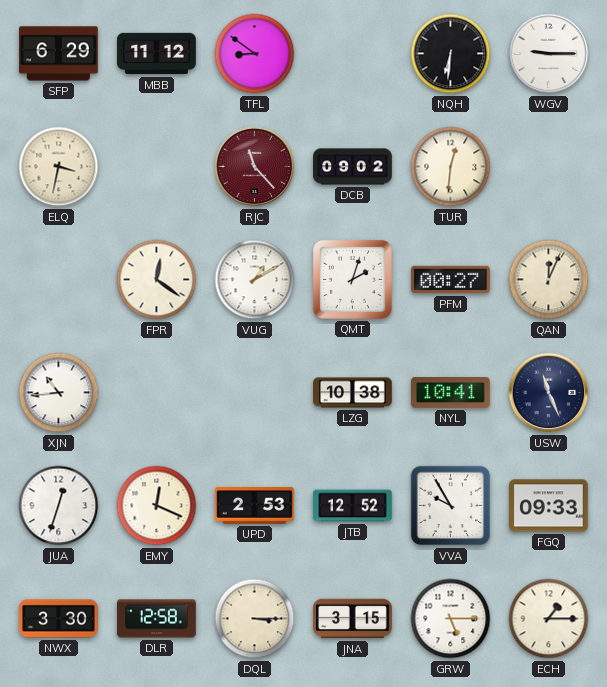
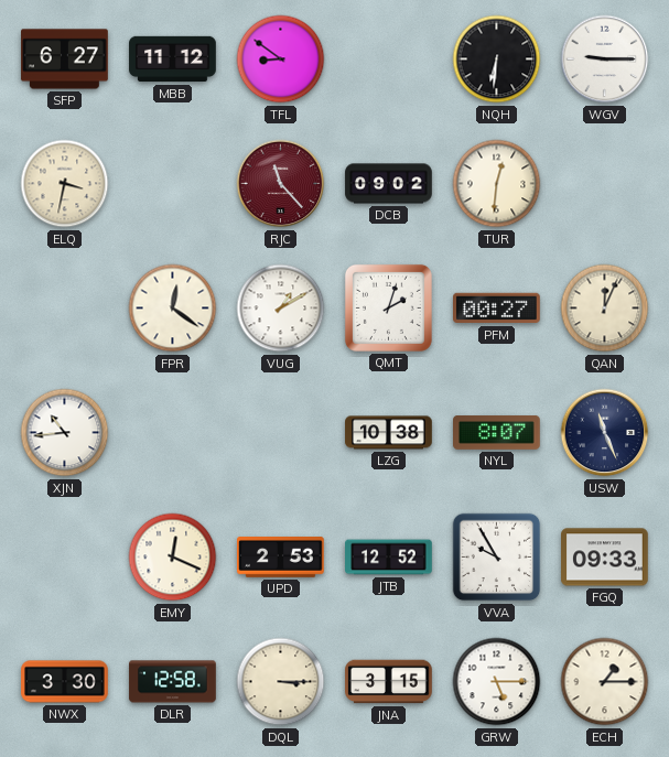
SFP: 6:29 -> 6:27 (65, 60)
NYL: 10:41 -> 8:07 (497, 433)
JUA: 12:33 -> none (59, 506)
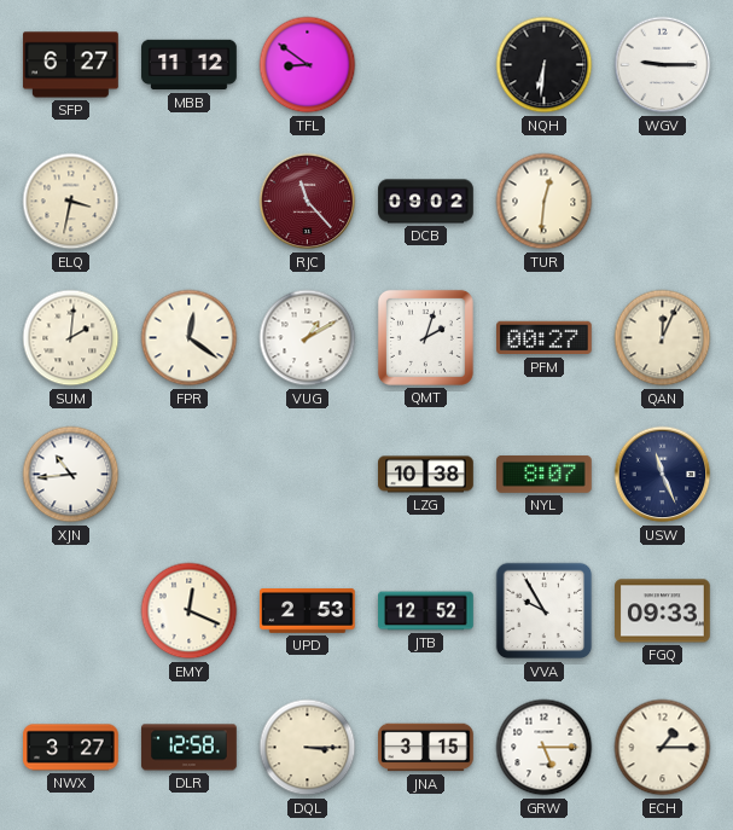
SUM: none -> 2:01 (71, 338)
NWX: 3:30 -> 3:27 (71, 748)
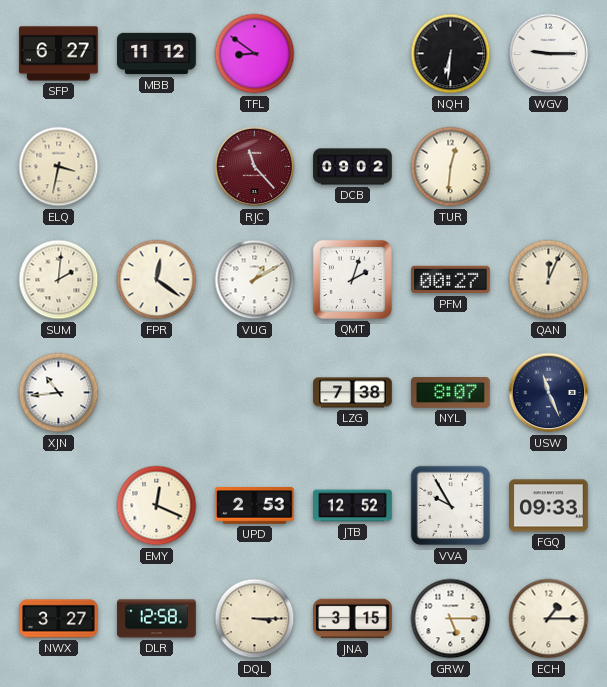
LZG: 10:38 -> 7:38 (353, 393)
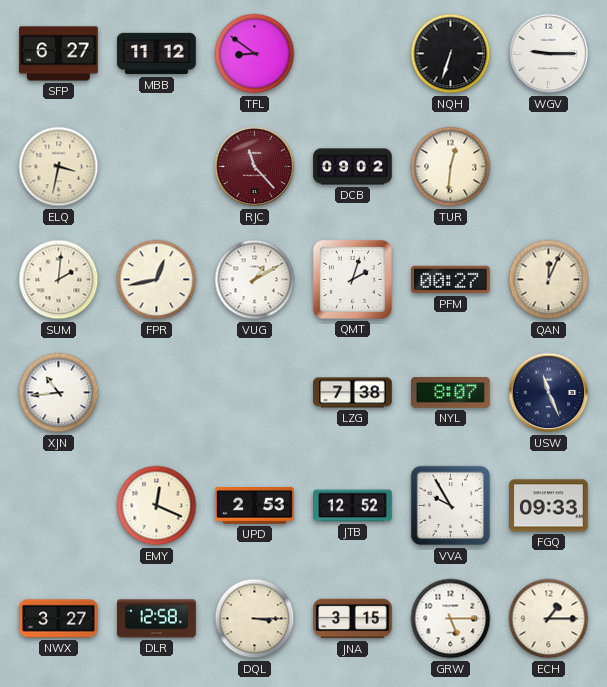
NQH: 6:31 -> 6:33 (451, 54)
FPR: 12:21 -> 12:43 (157, 280)
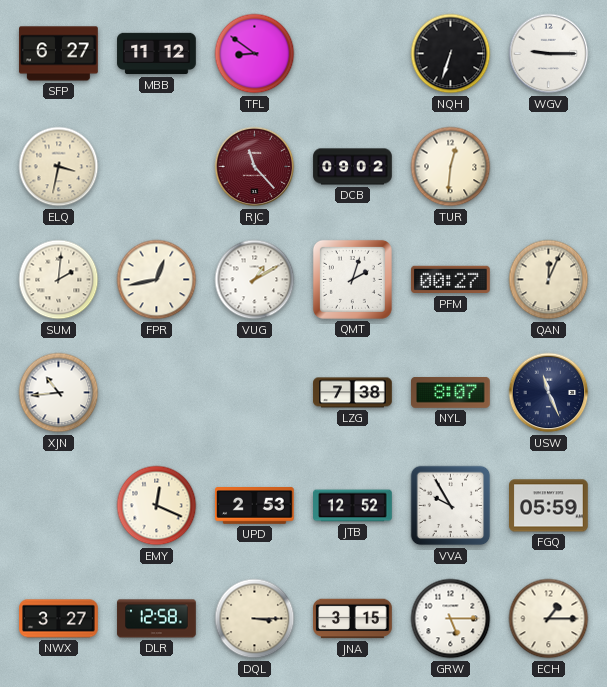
FGQ: 09:33 -> 05:59 (549, 506)
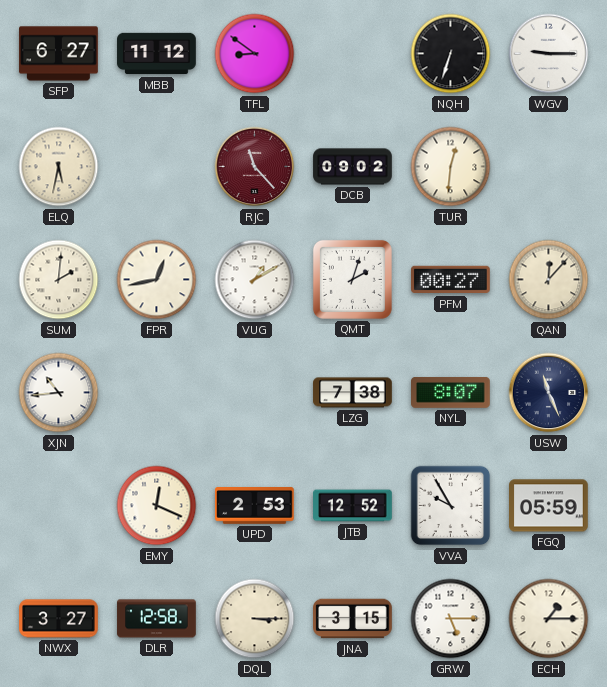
ELQ: 3:32 -> 5:32 (59, 167)
QAN: 12:04 -> 12:07 (549, 280)
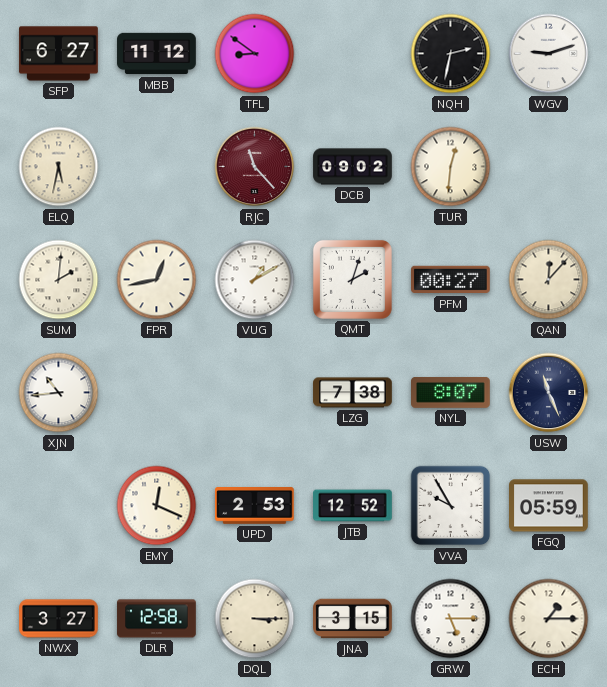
NQH: 6:33 -> 2:32 (451, 54)
WGV: 9:15 -> 9:12 (549, 54)
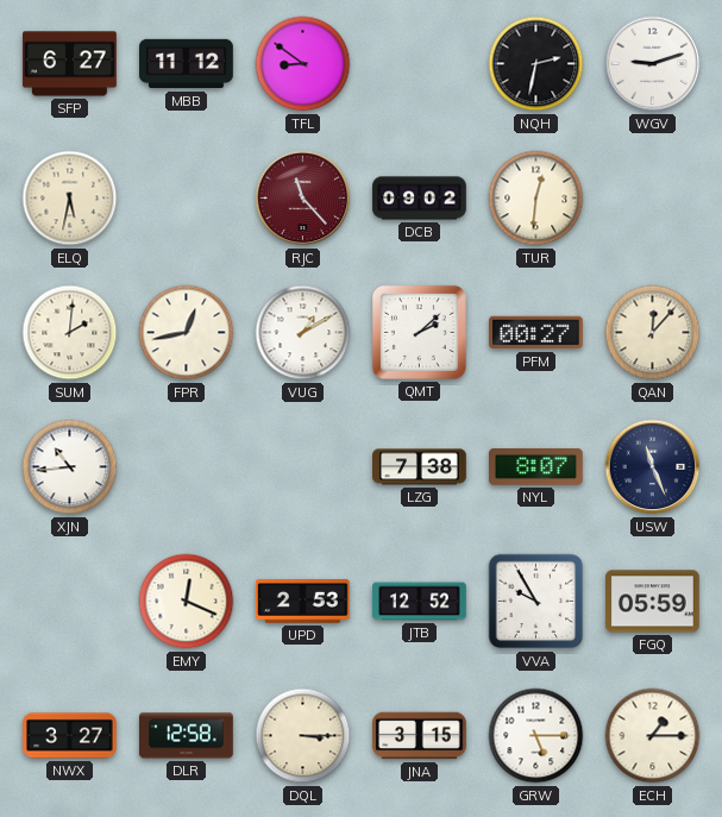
QMT: 2:03 -> 2:08 (419, 332)
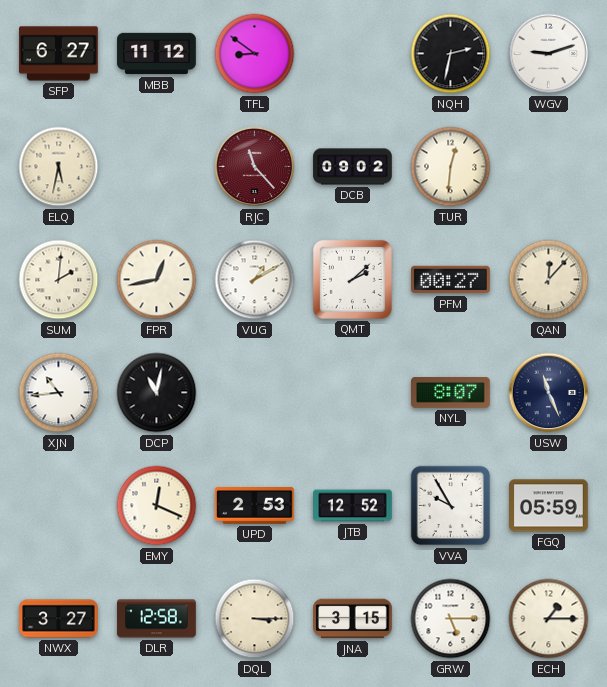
DCP: none -> 11:02 (157, 393)
LZG: 7:38 -> none (420, 467)
